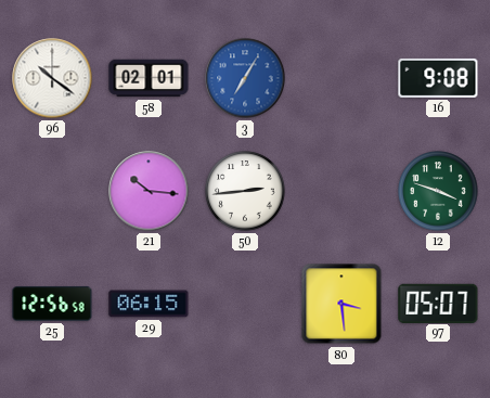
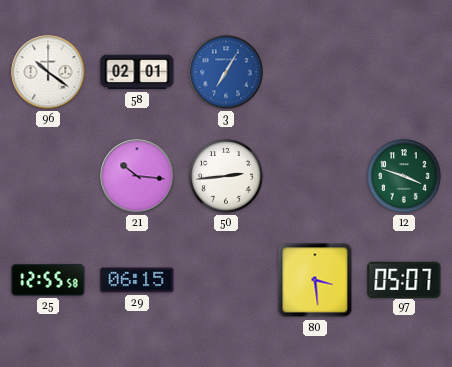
16: 9:08 -> none (438, 78)
25: 12:56 -> 12:55 (48, 280)
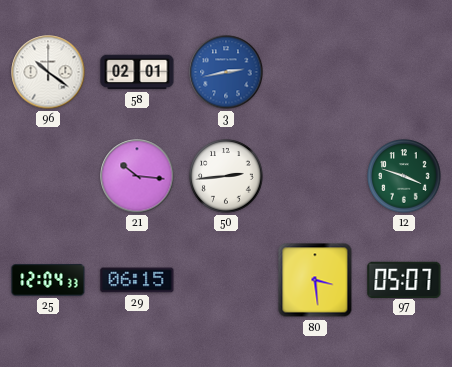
3: 7:05 -> 2:43 (226, 72)
25: 12:55 -> 12:04 (48, 280)
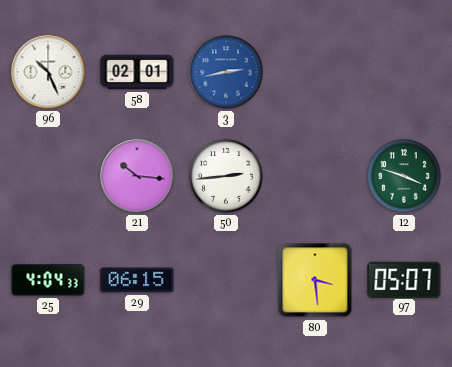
96: 10:21 -> 10:26 (48, 72)
25: 12:04 -> 4:04 (48, 280)
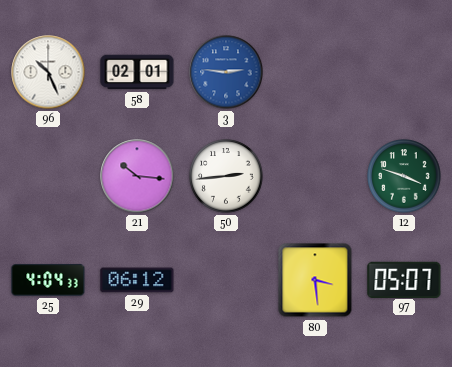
3: 2:43 -> 2:46 (226, 72)
29: 06:15 -> 06:12 (137, 280)
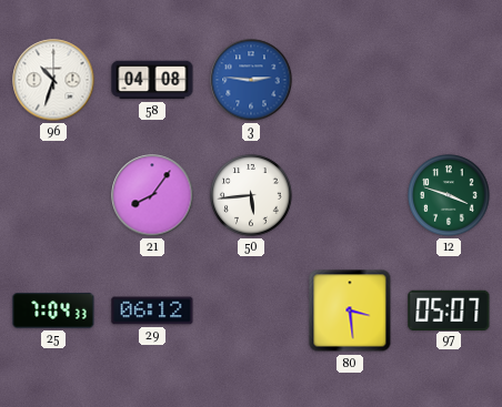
96: 10:26 -> 10:33 (53, 80)
58: 02:01 -> 04:08 (152, 80)
21: 10:16 -> 8:06 (152, 195)
50: 2:44 -> 5:44 (251, 195)
25: 4:04 -> 7:04 (53, 311)
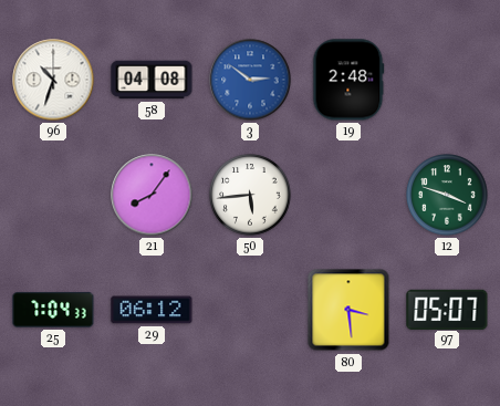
3: 2:46 -> 2:51 (250, 80)
19: none -> 2:48 (348, 80)
